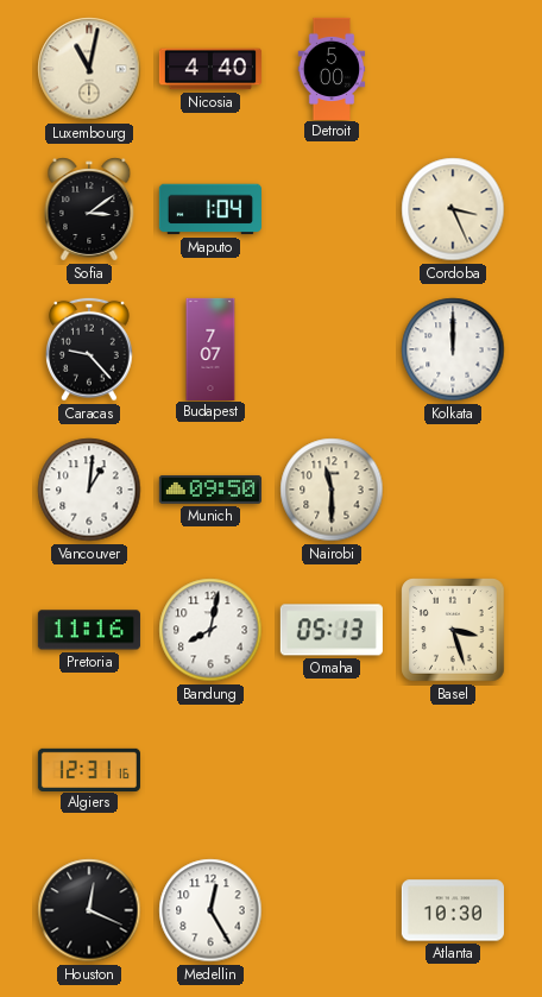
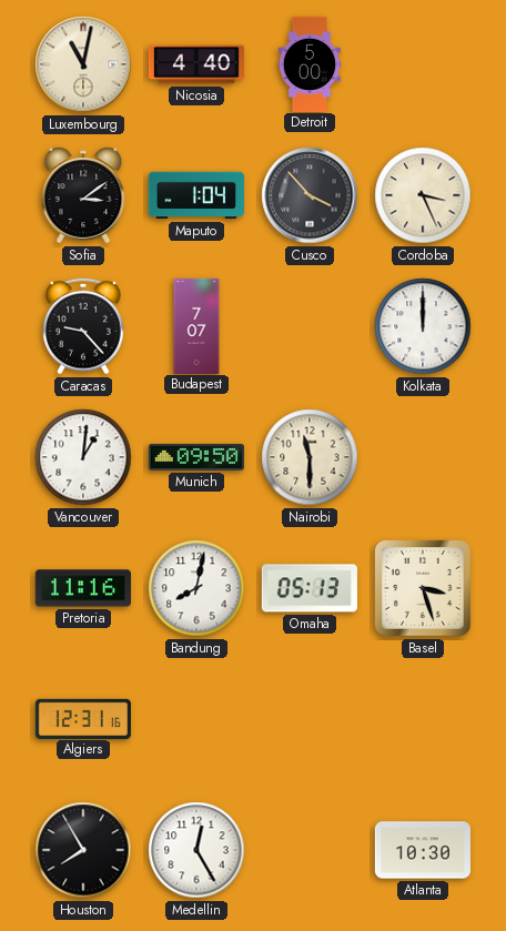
Cusco: none -> 3:53 (310, 195)
Houston: 12:19 -> 7:55 (83, 850)
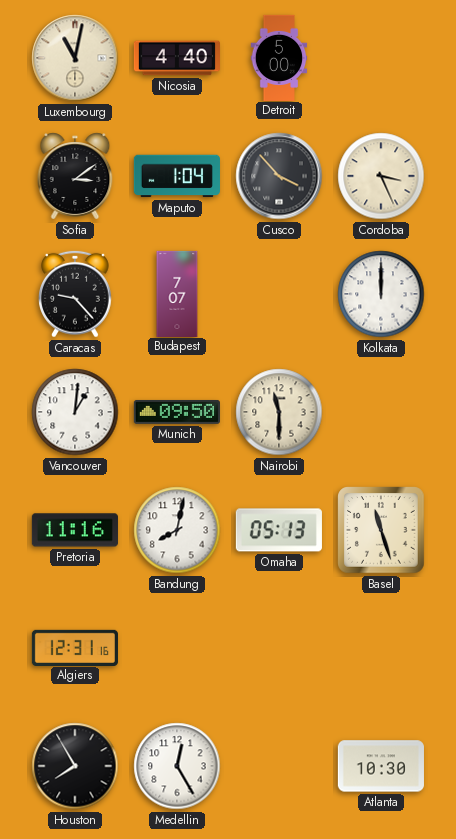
Basel: 3:27 -> 11:27 (381, 530)
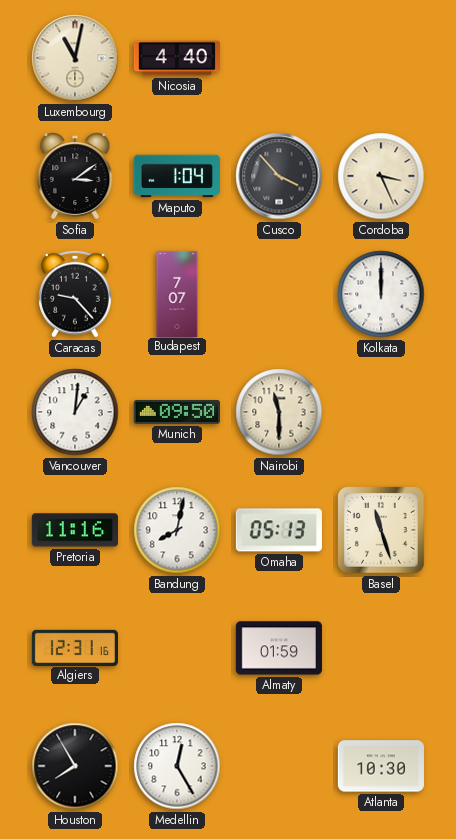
Detroit: 5:00 -> none (279, 57)
Almaty: none -> 01:59 (279, 648)
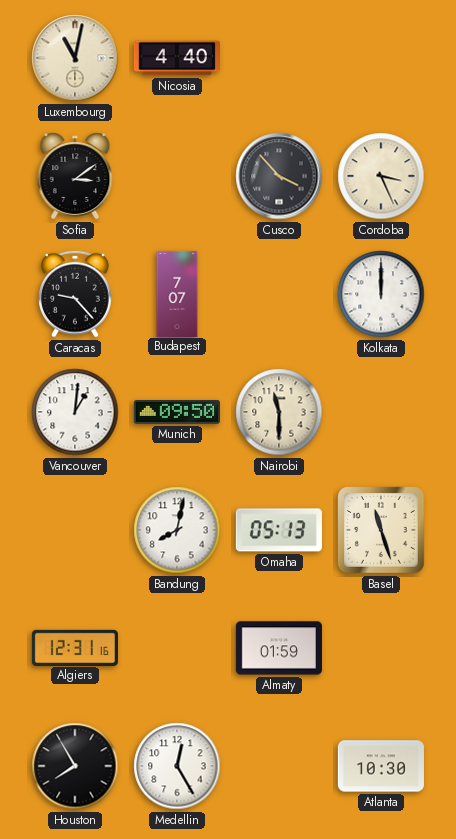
Maputo: 1:04 -> none (177, 176)
Pretoria: 11:16 -> none (75, 530)
